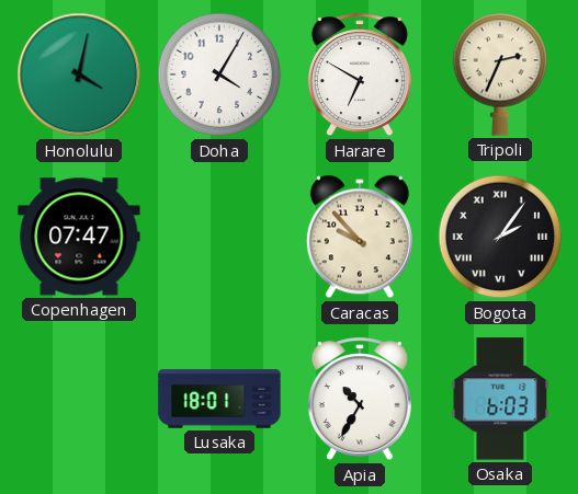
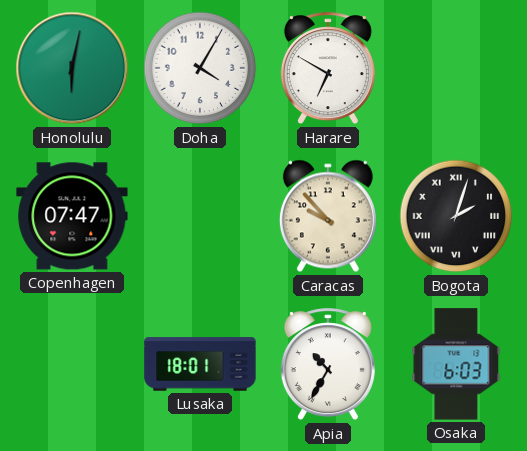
Honolulu: 4:02 -> 6:02 (72, 68)
Tripoli: 2:34 -> none (500, 74)
Bogota: 2:06 -> 2:03 (456, 216)
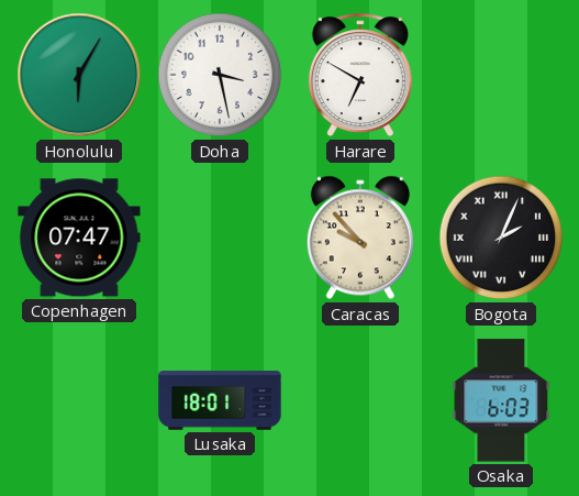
Honolulu: 6:02 -> 6:05 (79, 75)
Doha: 4:05 -> 3:28 (220, 75)
Bogota: 2:03 -> 2:04 (501, 238)
Apia: 10:35 -> none (328, 365)
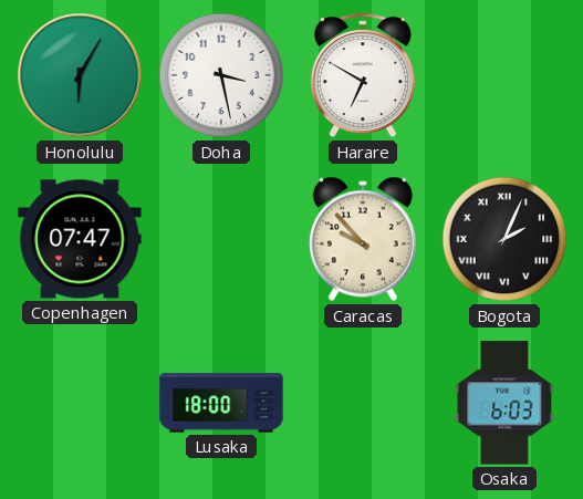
Lusaka: 18:01 -> 18:00 (221, 403)
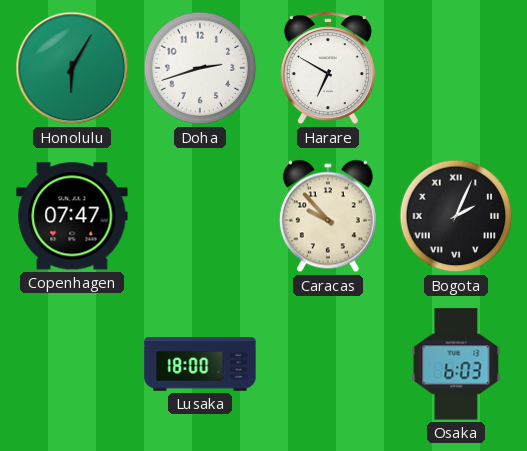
Doha: 3:28 -> 2:42 (200, 68)
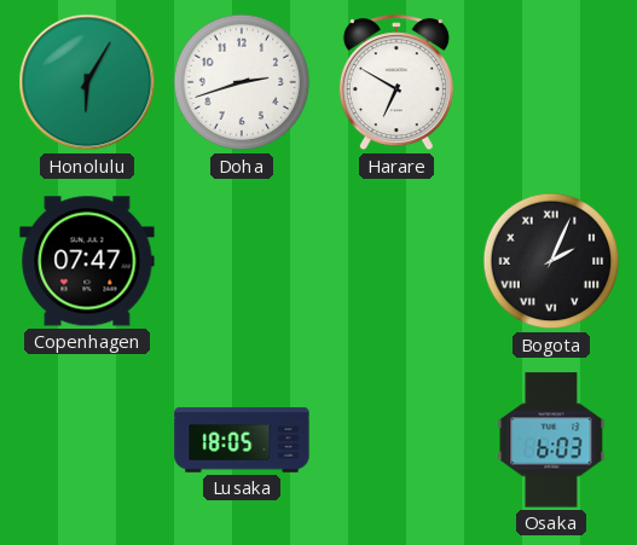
Caracas: 9:53 -> none (328, 216)
Lusaka: 18:00 -> 18:05 (242, 440)
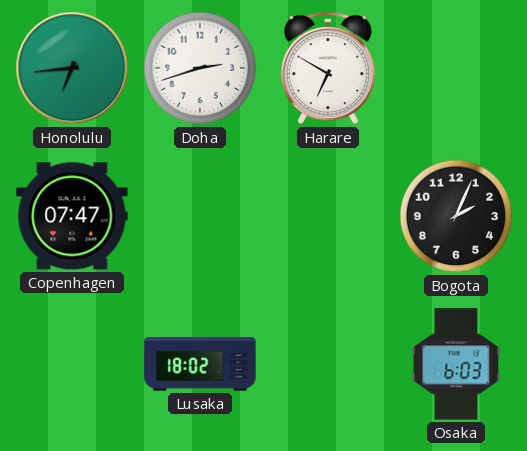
Honolulu: 6:05 -> 6:44 (72, 68)
Bogota numerals: Roman -> Arabic (456, 216)
Lusaka: 18:05 -> 18:02 (200, 364)
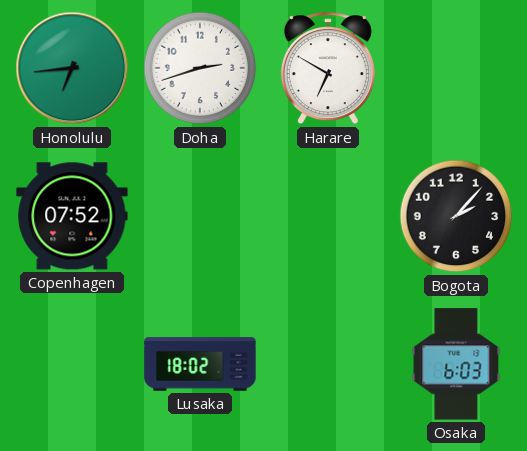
Copenhagen: 07:47 -> 07:52 (72, 216)
Bogota: 2:04 -> 2:07 (456, 216)
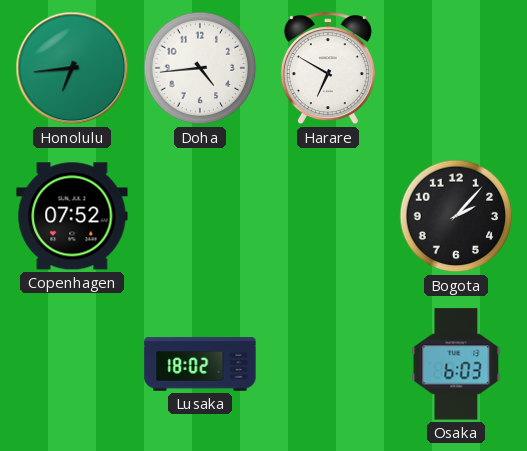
Doha: 2:42 -> 4:44 (200, 68)
